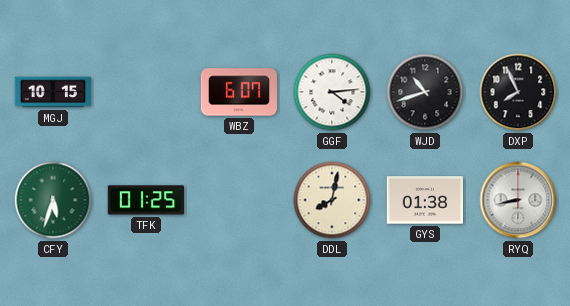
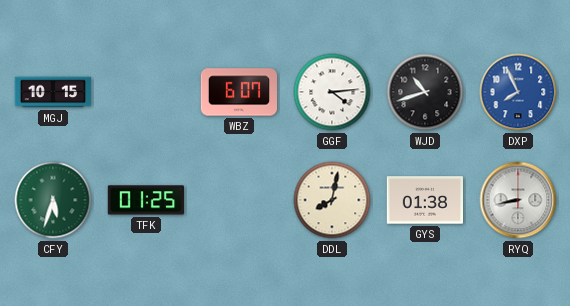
DXP dial: black -> blue (518, 92)
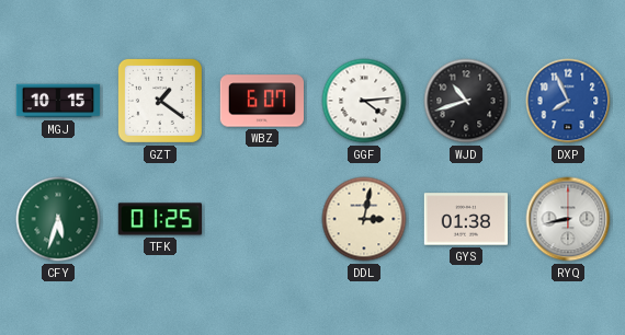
GZT: none -> 1:21 (160, 101)
DDL: 8:02 -> 3:02 (364, 219)
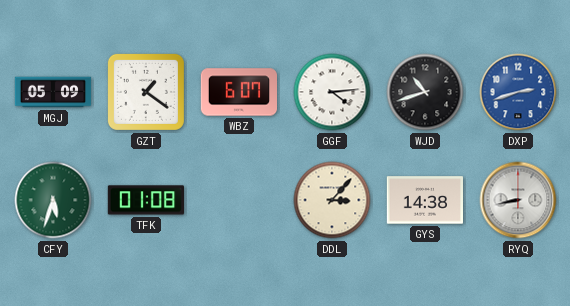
MGJ: 10:15 -> 05:09 (53, 92)
DXP: 7:56 -> 2:42 (518, 92)
TFK: 01:25 -> 01:08 (145, 200)
DDL: 3:02 -> 3:07 (332, 200)
GYS: 01:38 -> 14:38 (424, 200)
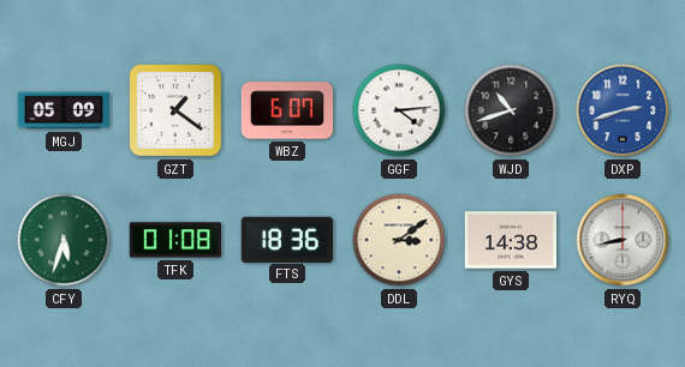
FTS: none -> 18:36 (287, 239)
DDL: 3:07 -> 3:09 (399, 240)
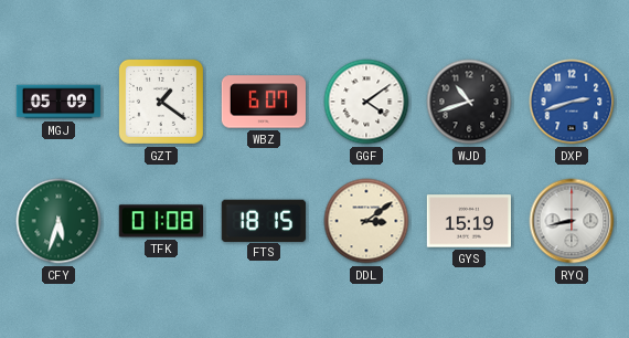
GGF: 4:14 -> 4:09 (366, 102)
FTS: 18:36 -> 18:15 (264, 220)
GYS: 14:38 -> 15:19 (468, 221)
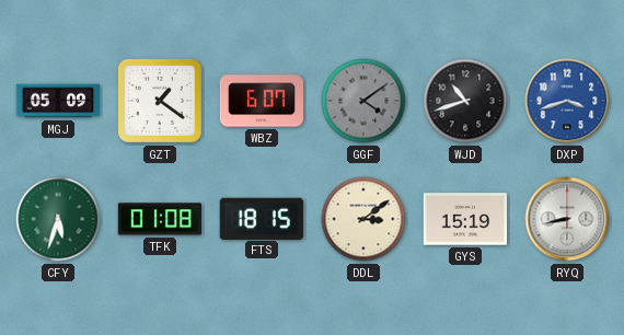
GGF dial: white -> grey (363, 101)
DXP: 2:42 -> 3:42 (567, 101)
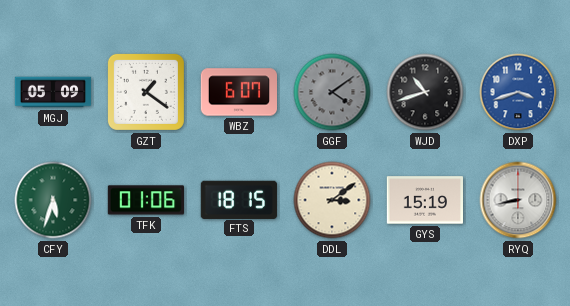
TFK: 01:08 -> 01:06 (145, 200)
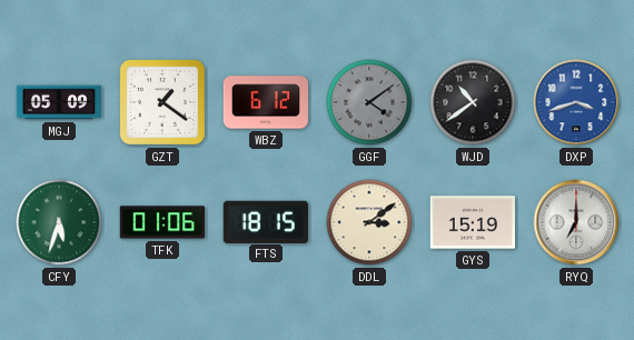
WBZ: 6:07 -> 6:12 (265, 102)
WJD: 10:42 -> 10:39 (473, 102)
RYQ: 8:43 -> 7:00 (576, 222)
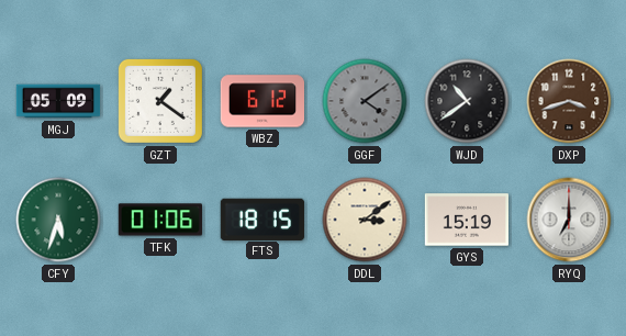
DXP dial: blue -> brown (569, 101)
